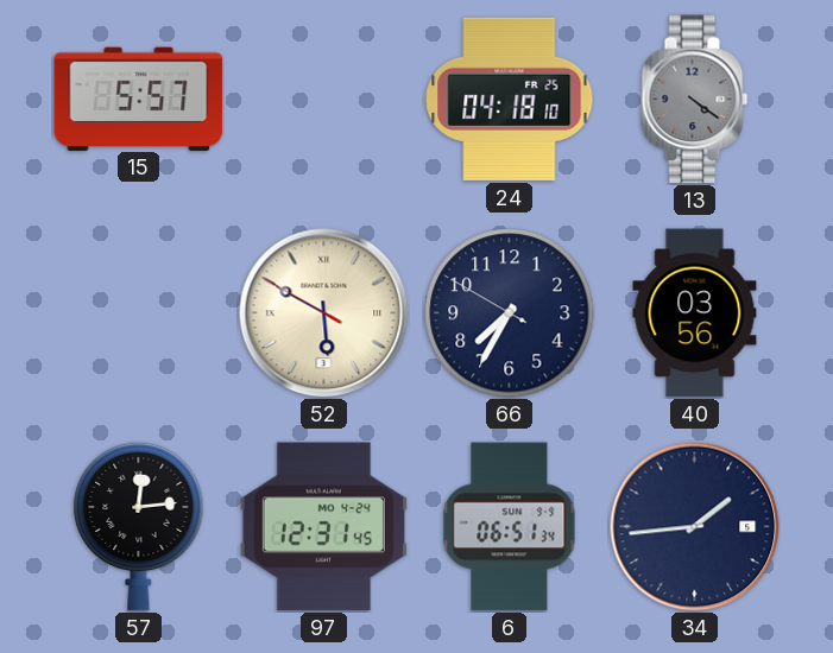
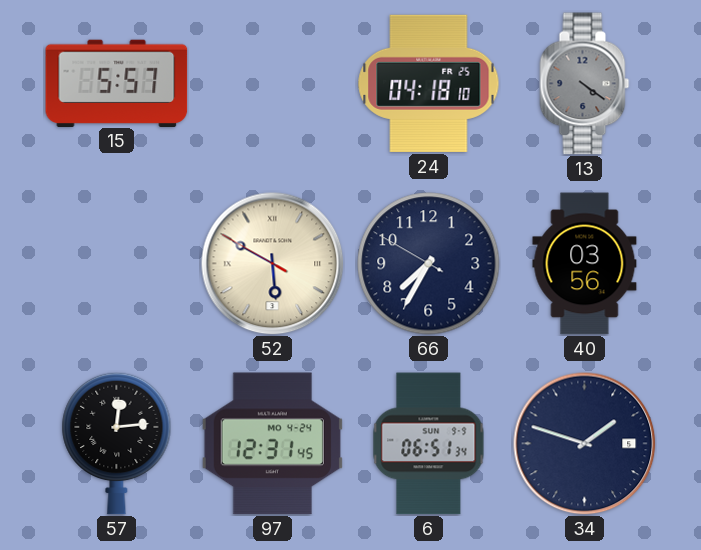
34: 1:44 -> 1:48 (585, 444)
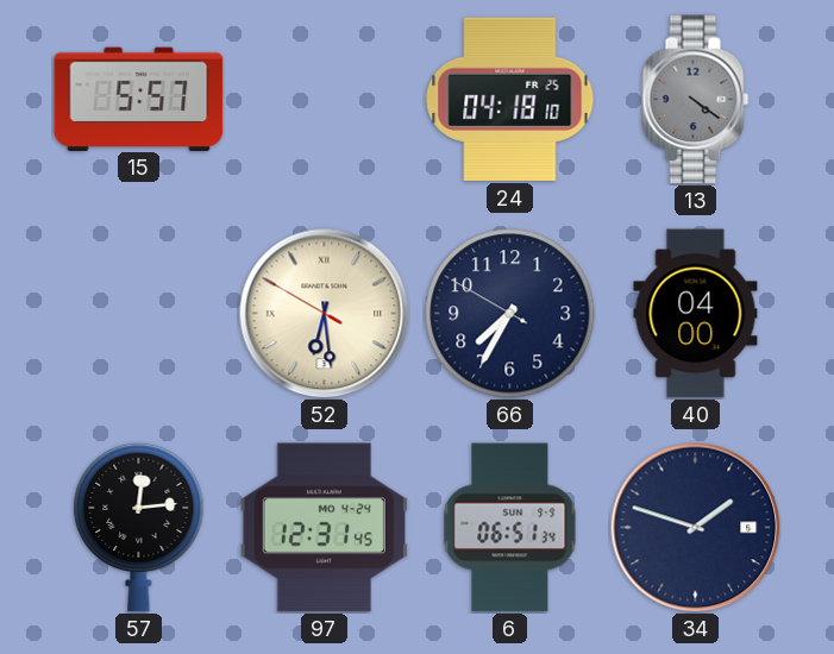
52: 5:49 -> 6:28 (325, 314)
40: 03:56 -> 04:00 (696, 314)
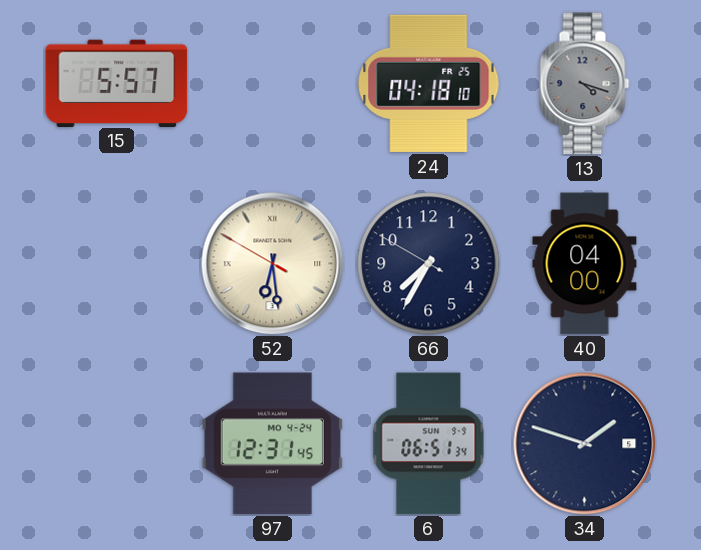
13: 4:21 -> 4:18 (585, 84)
57: 12:14 -> none (139, 527)
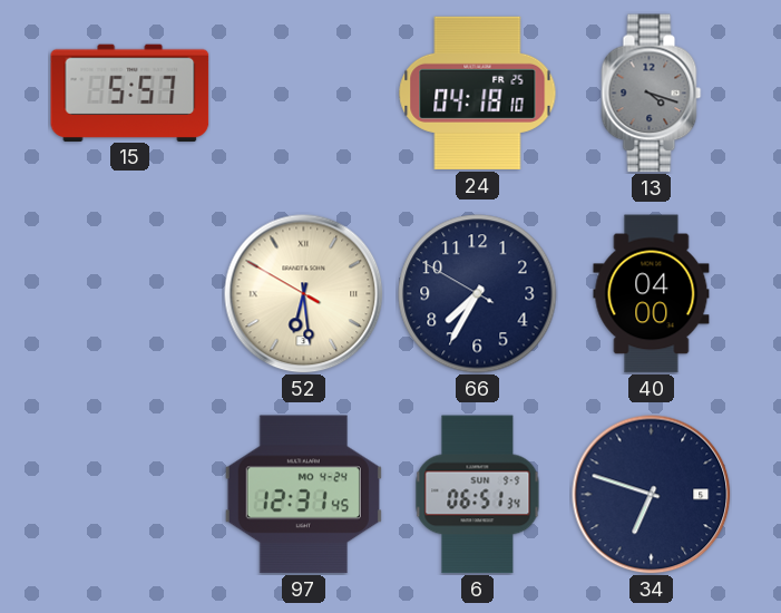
34: 1:48 -> 6:48 (652, 495)
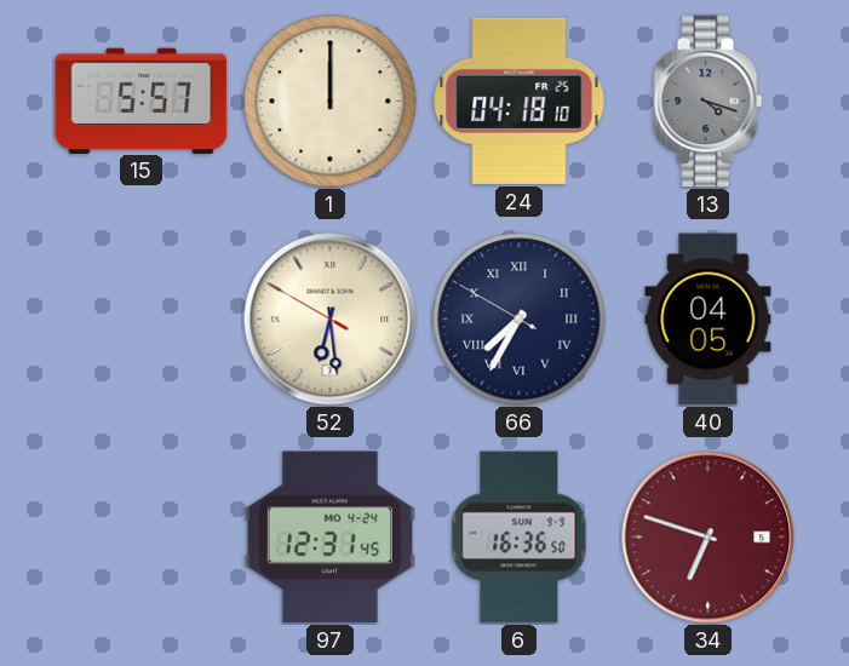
1: none -> 12:00 (331, 102)
66 numerals: Arabic -> Roman (520, 320)
40: 04:00 -> 04:05 (709, 320)
6: 06:51 -> 16:36 (520, 538)
34 dial: navy -> burgundy (709, 538)
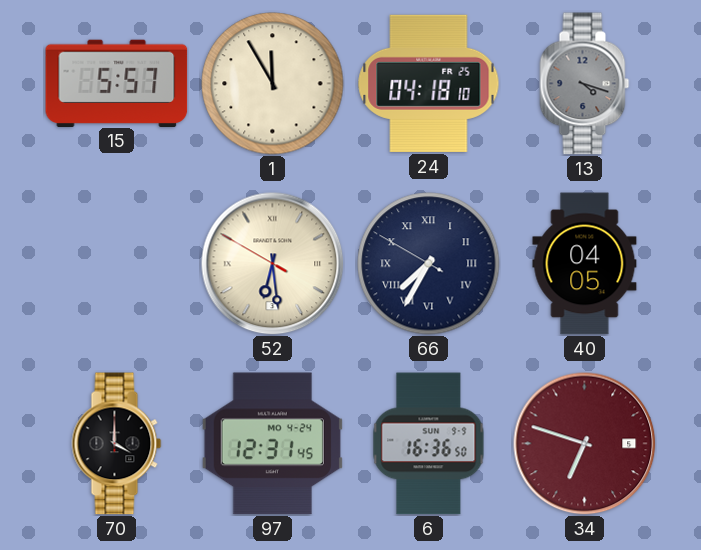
1: 12:00 -> 11:55 (273, 84)
70: none -> 4:00 (117, 444)
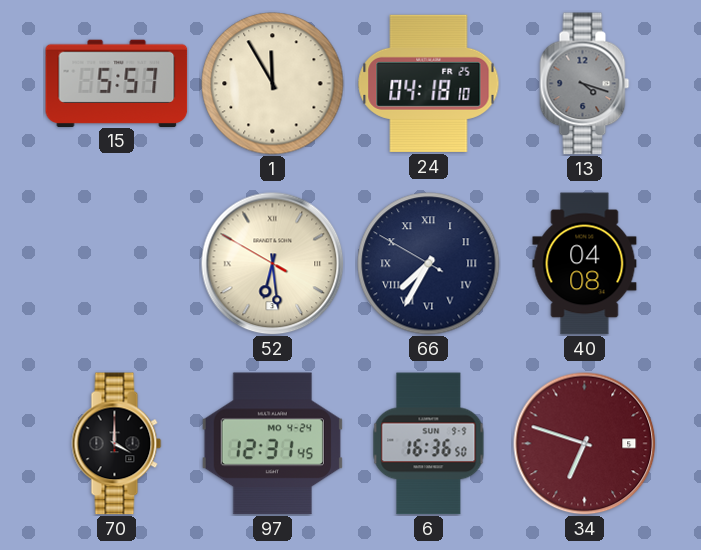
40: 04:05 -> 04:08 (585, 264)
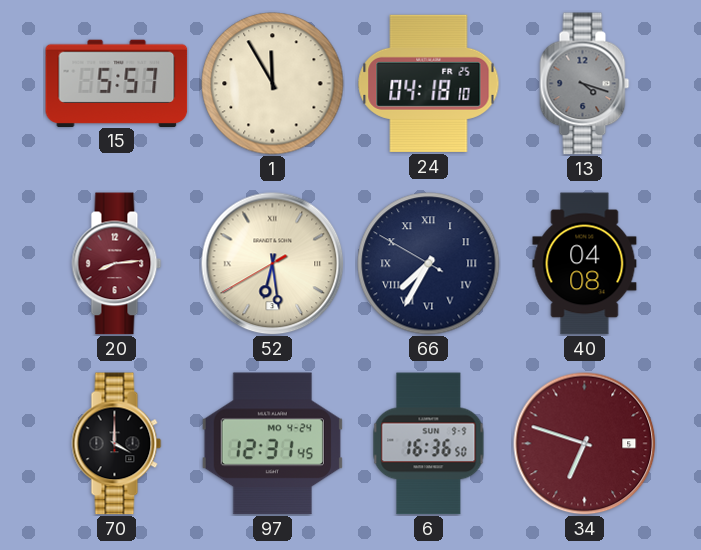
20: none -> 8:14 (117, 264)
52: 6:28:50 -> 6:28:40 (273, 264)
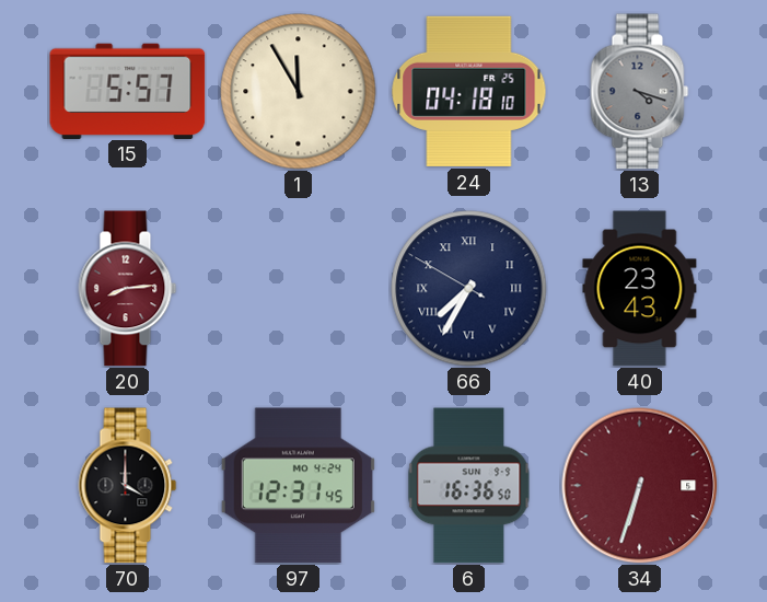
52: 6:28 -> none (273, 264)
40: 04:08 -> 23:43 (640, 289)
34: 6:48 -> 6:33 (640, 486)
